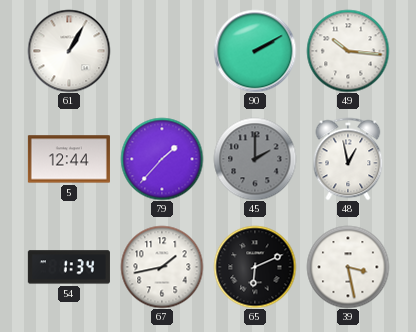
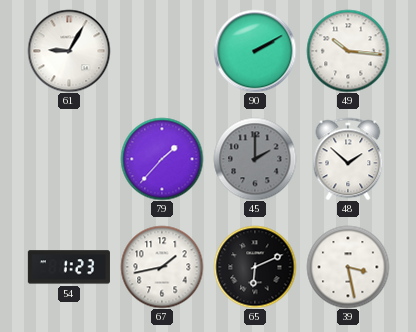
61: 1:05 -> 9:05 (69, 51)
5: 12:44 -> none (69, 159)
48: 12:58 -> 1:52 (348, 159)
54: 1:34 -> 1:23 (69, 267)
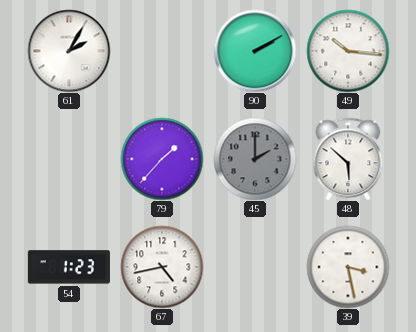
61: 9:05 -> 2:05 (69, 51)
48: 1:52 -> 5:52 (348, 159)
67: 1:43 -> 4:43 (162, 267)
65: 6:11 -> none (255, 267)
